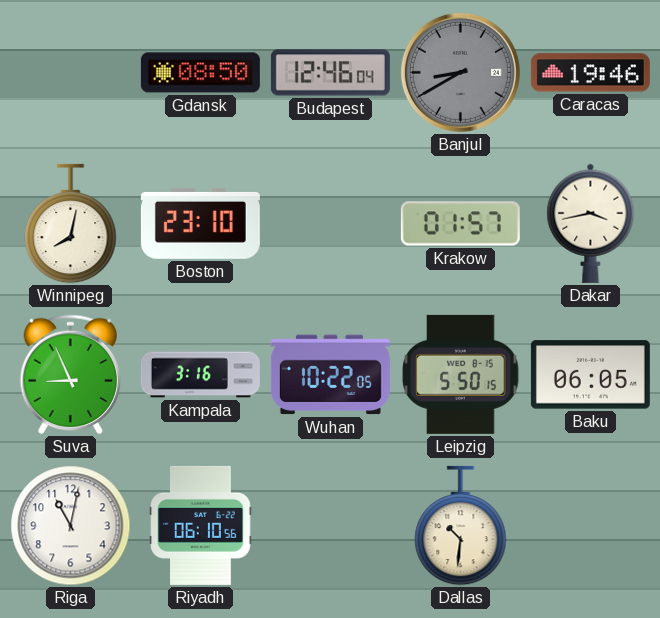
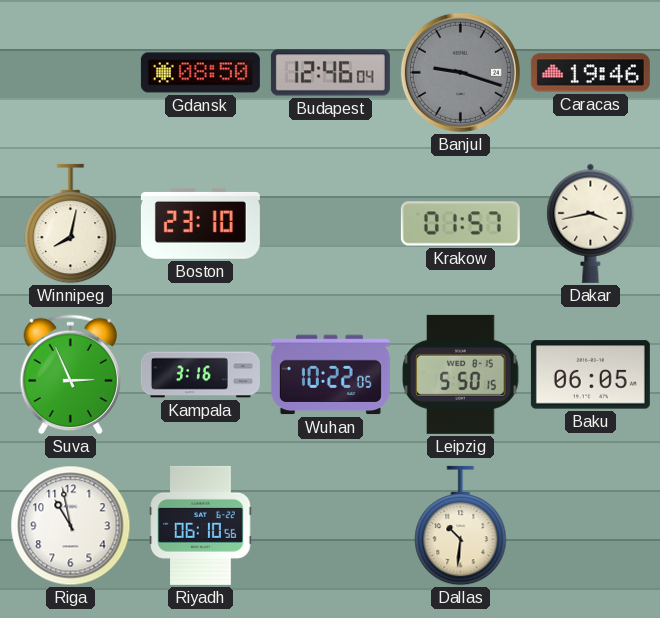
Banjul: 8:40 -> 9:18 (460, 72)
Suva: 8:56 -> 2:56 (71, 375)
Riga: 11:02 -> 10:58 (71, 526)
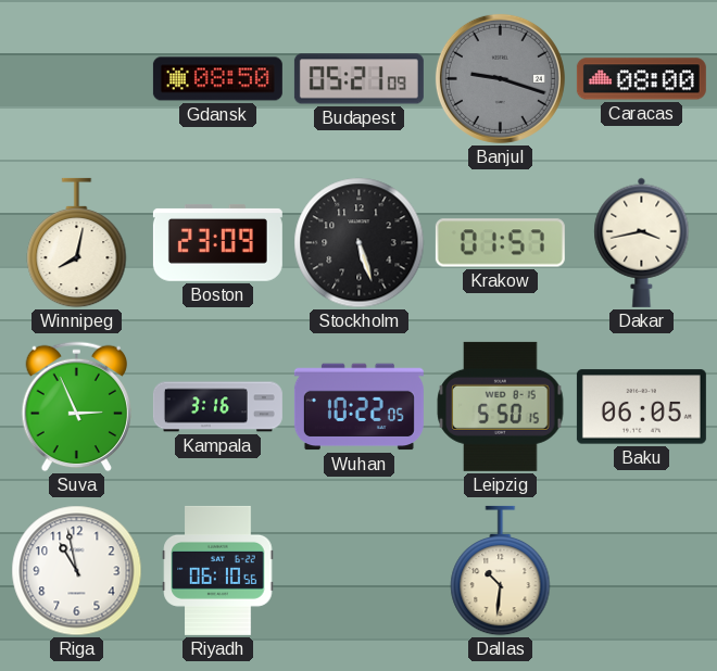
Budapest: 12:46 -> 05:21 (358, 79)
Caracas: 19:46 -> 08:00 (641, 79)
Boston: 23:10 -> 23:09 (217, 243)
Stockholm: none -> 5:27 (360, 243)
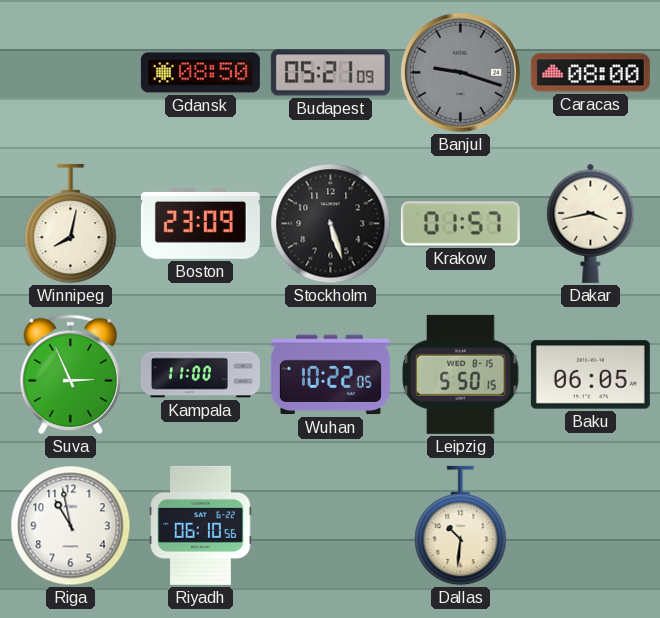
Kampala: 3:16 -> 11:00 (200, 375)
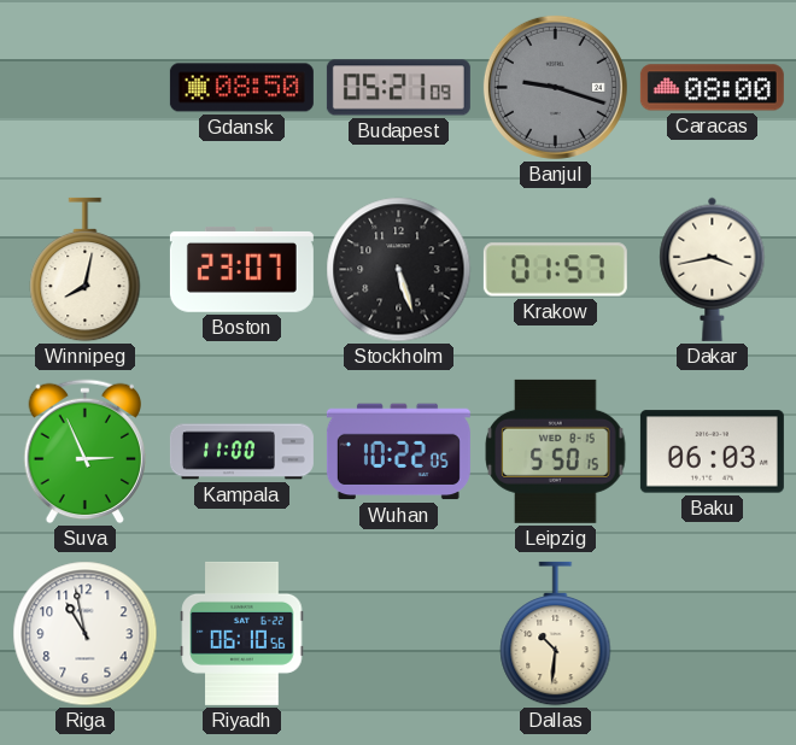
Boston: 23:09 -> 23:07 (241, 270)
Baku: 06:05 -> 06:03 (712, 452)
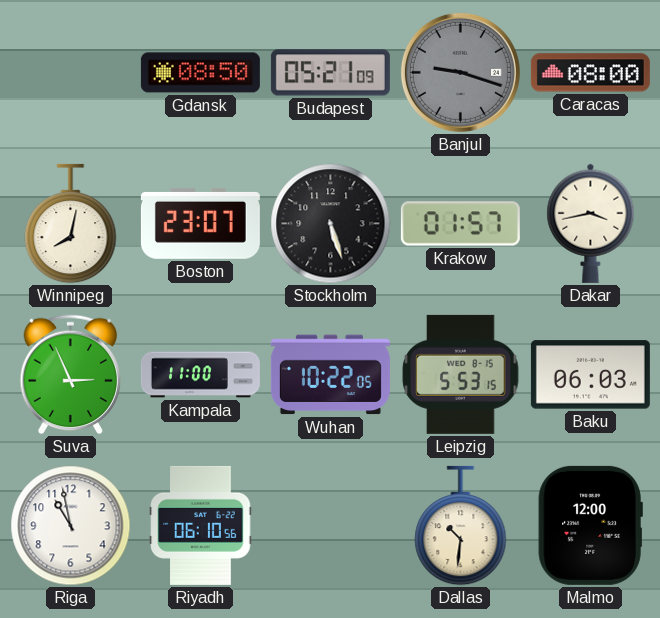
Leipzig: 5:50 -> 5:53 (461, 374)
Malmo: none -> 12:00 (590, 525)
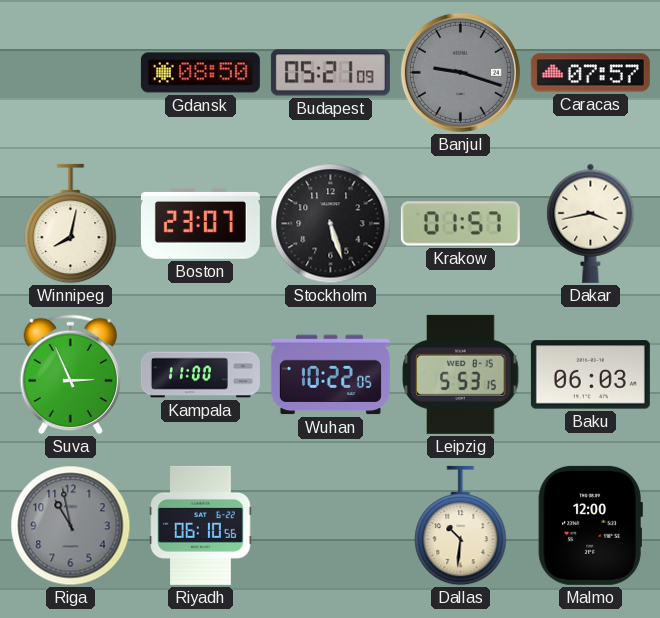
Caracas: 08:00 -> 07:57 (590, 73)
Riga dial: white -> grey (71, 526)
